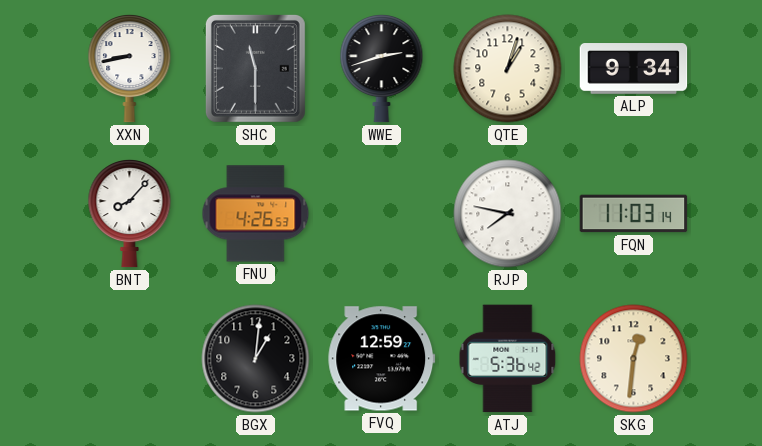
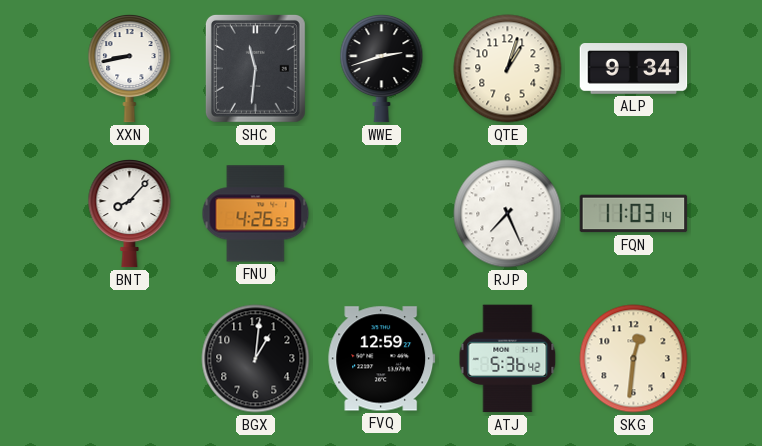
SHC: 11:30 -> 11:31 (255, 68)
RJP: 7:47 -> 7:26 (508, 214)
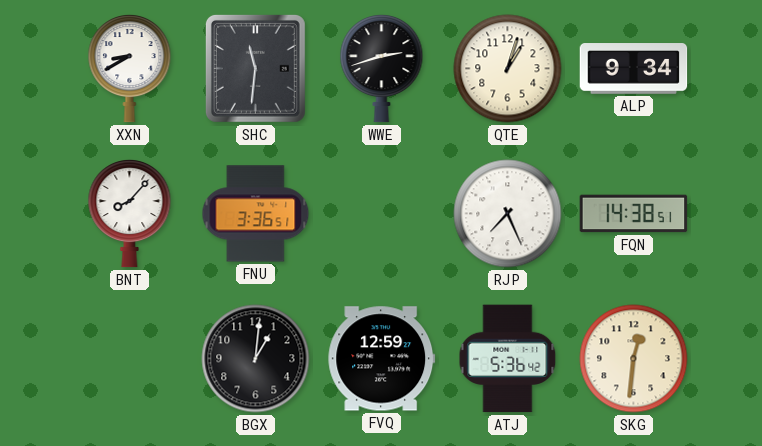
XXN: 8:43 -> 8:40 (130, 69)
FNU: 4:26 -> 3:36 (256, 214)
FQN: 11:03 -> 14:38 (634, 214)
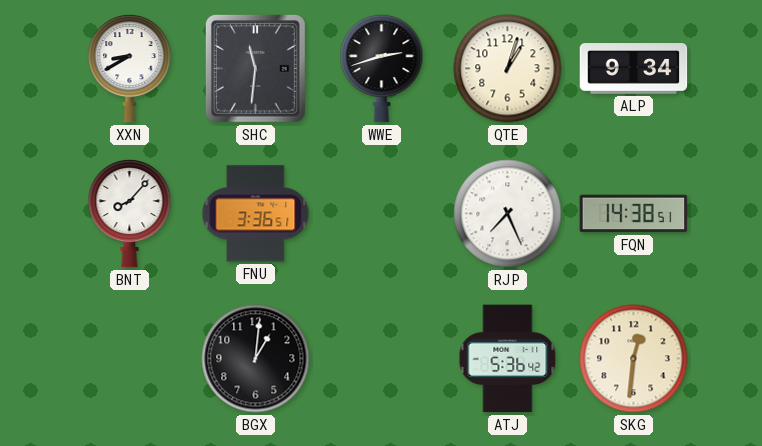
FVQ: 12:59 -> none (382, 359)
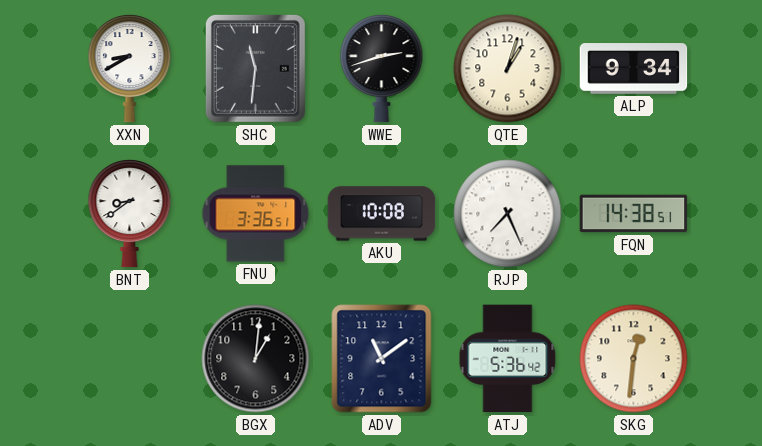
BNT: 8:07 -> 8:39 (130, 214)
AKU: none -> 10:08 (382, 214)
ADV: none -> 11:09 (382, 359)
